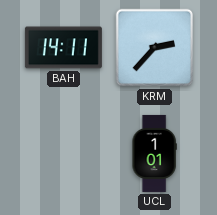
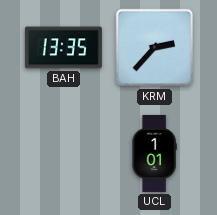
BAH: 14:11 -> 13:35 (63, 48)
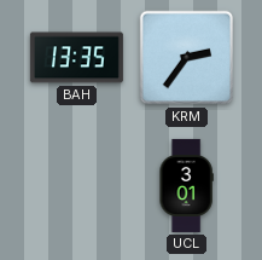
KRM: 2:37 -> 2:36 (187, 58)
UCL: 1:01 -> 3:01 (186, 185)
